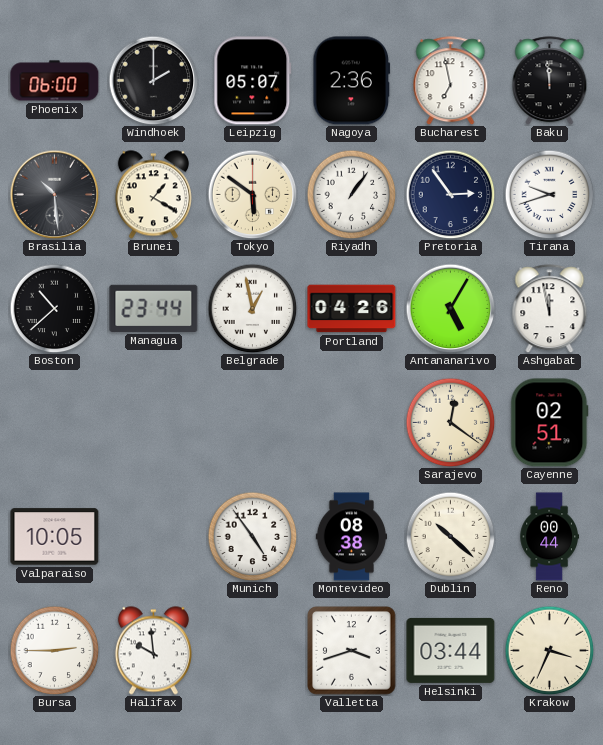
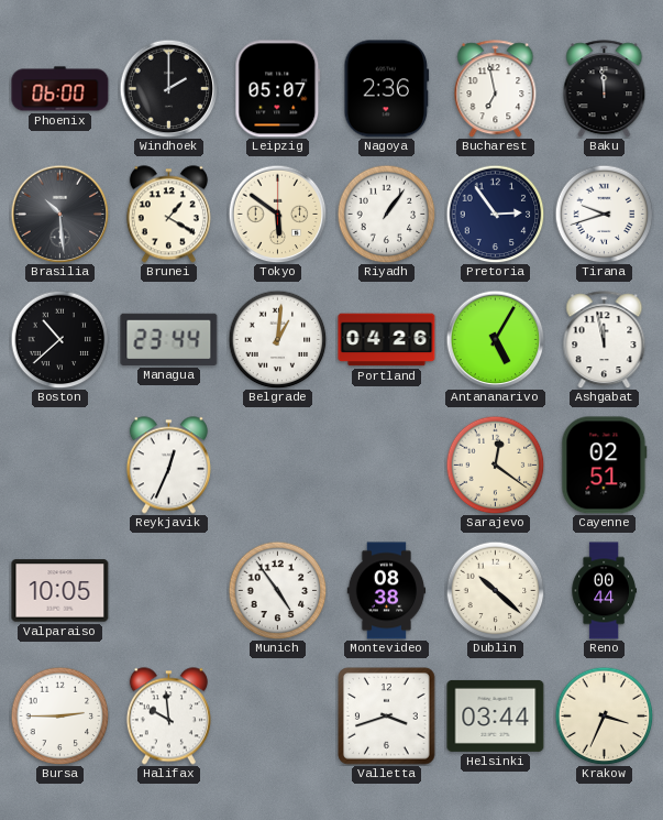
Belgrade: 12:58 -> 1:01 (277, 339)
Reykjavik: none -> 12:34 (168, 466)
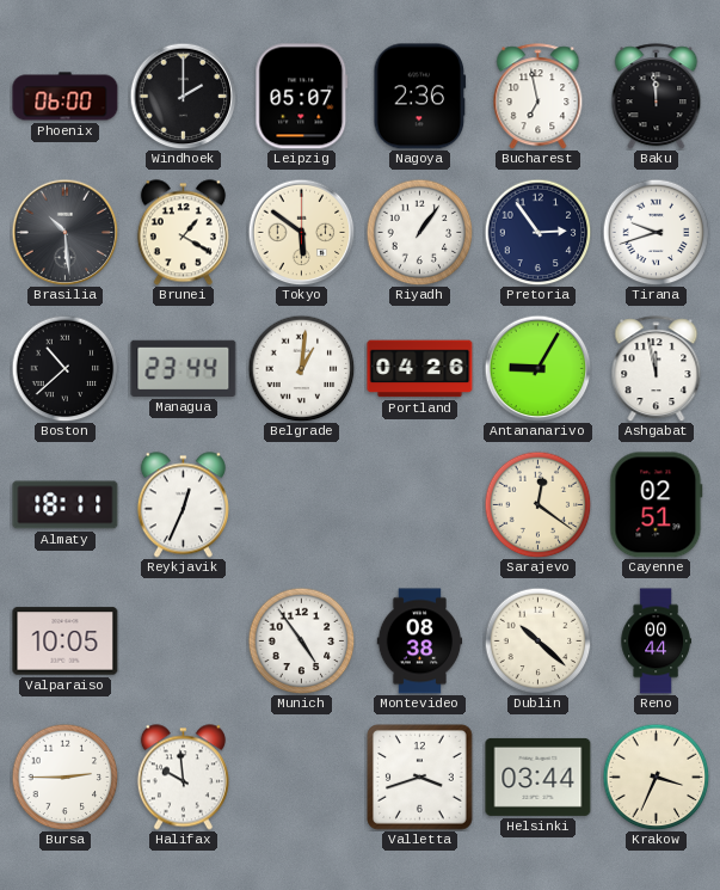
Antananarivo: 5:05 -> 9:05 (537, 368)
Almaty: none -> 18:11 (66, 505)
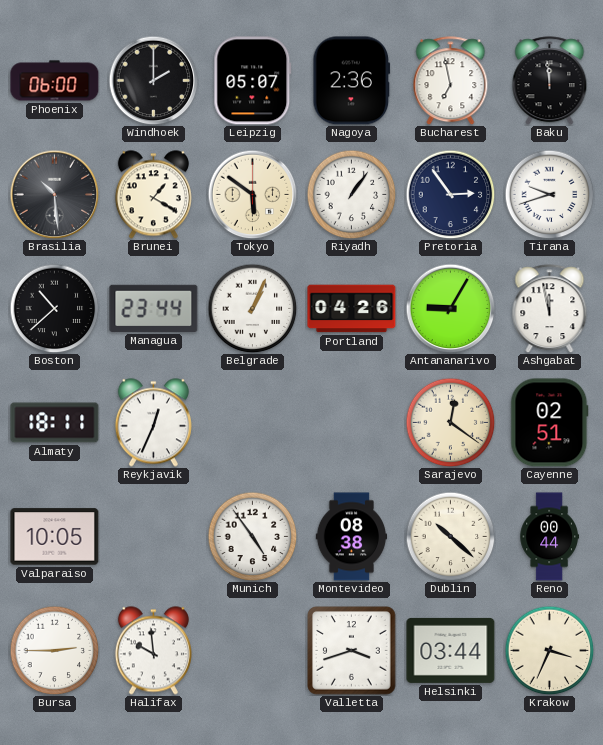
Belgrade: 1:01 -> 1:04 (252, 308)
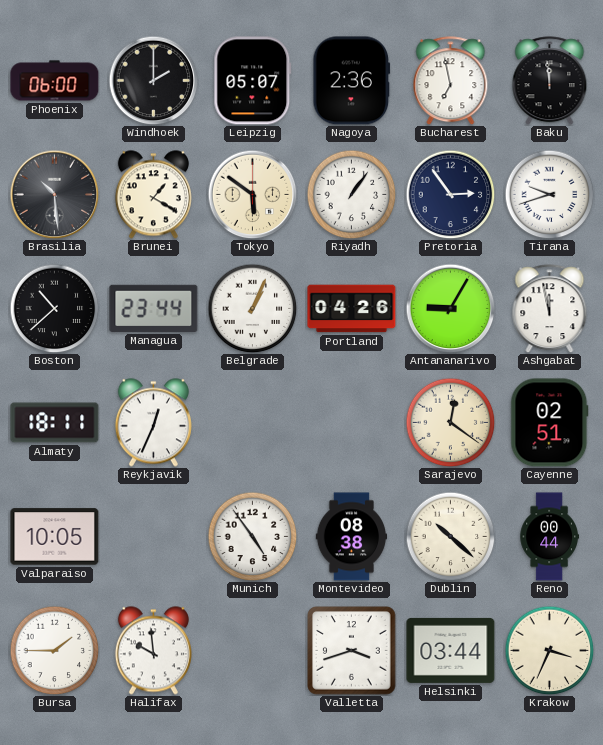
Bursa: 2:45 -> 1:45 (54, 650)
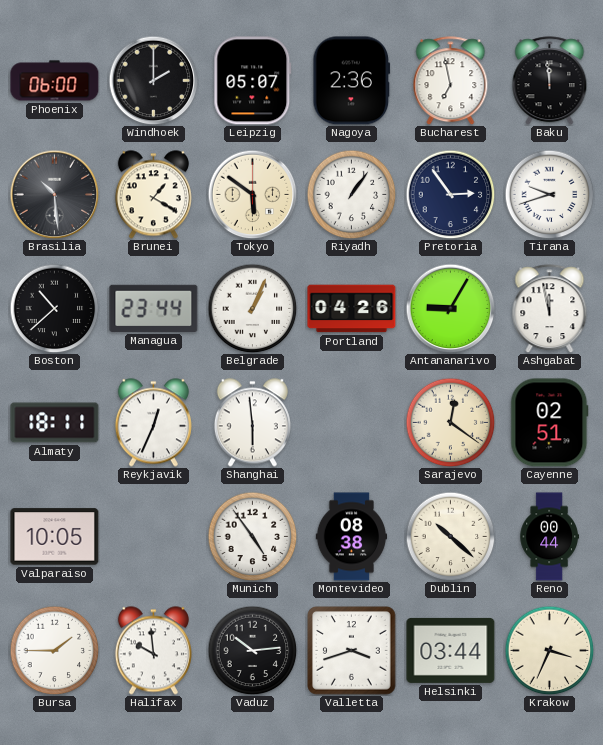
Shanghai: none -> 5:59 (252, 423)
Vaduz: none -> 10:14 (252, 650)
